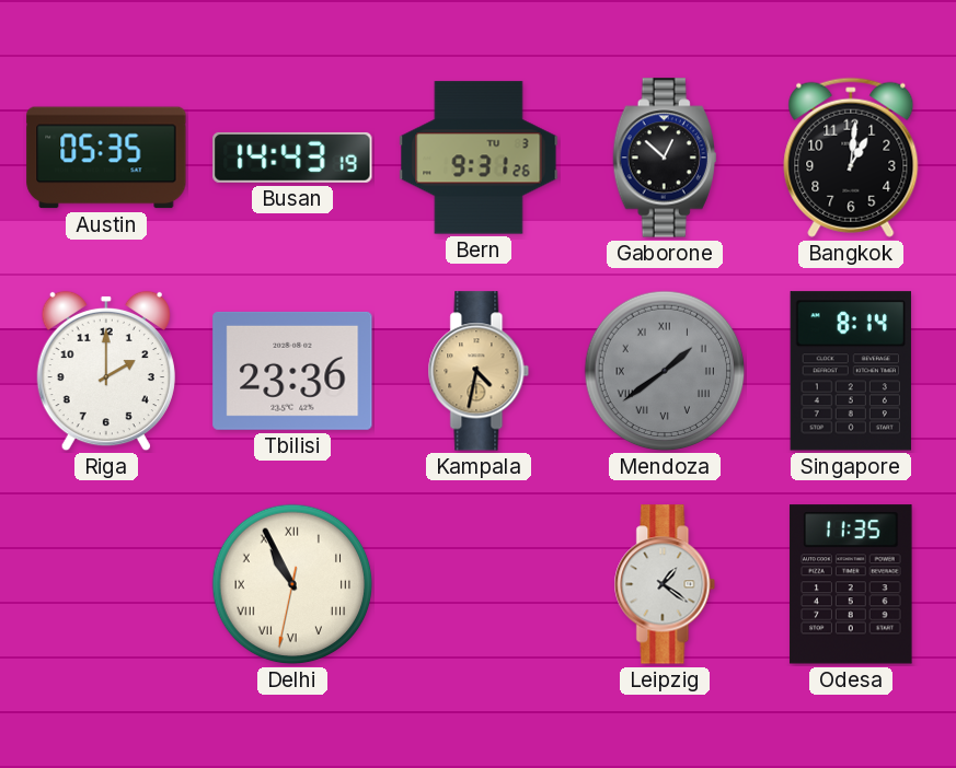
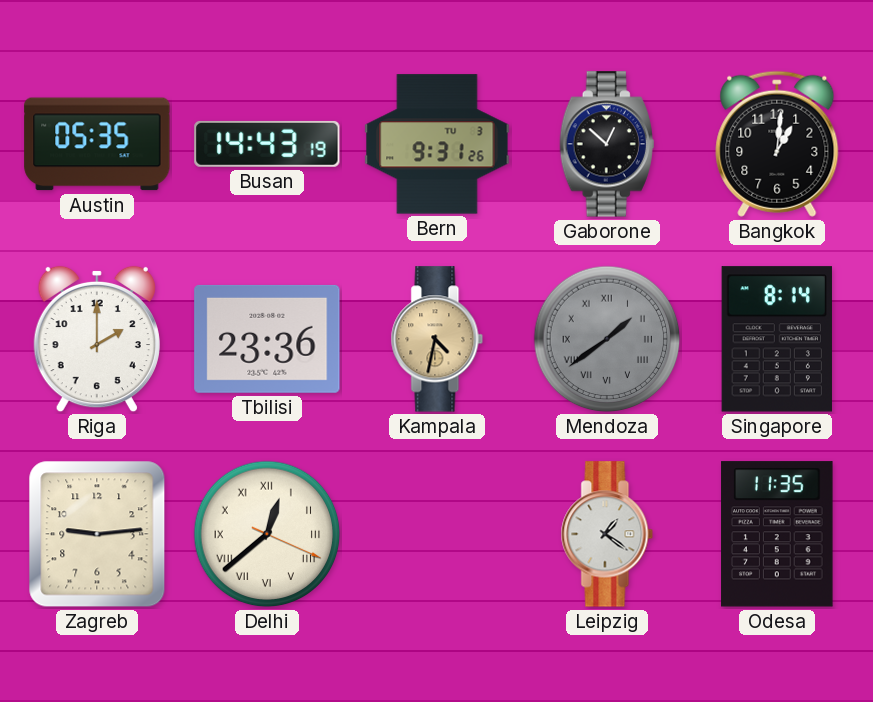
Zagreb: none -> 9:14 (97, 534)
Delhi: 10:55 -> 12:38 (267, 534)
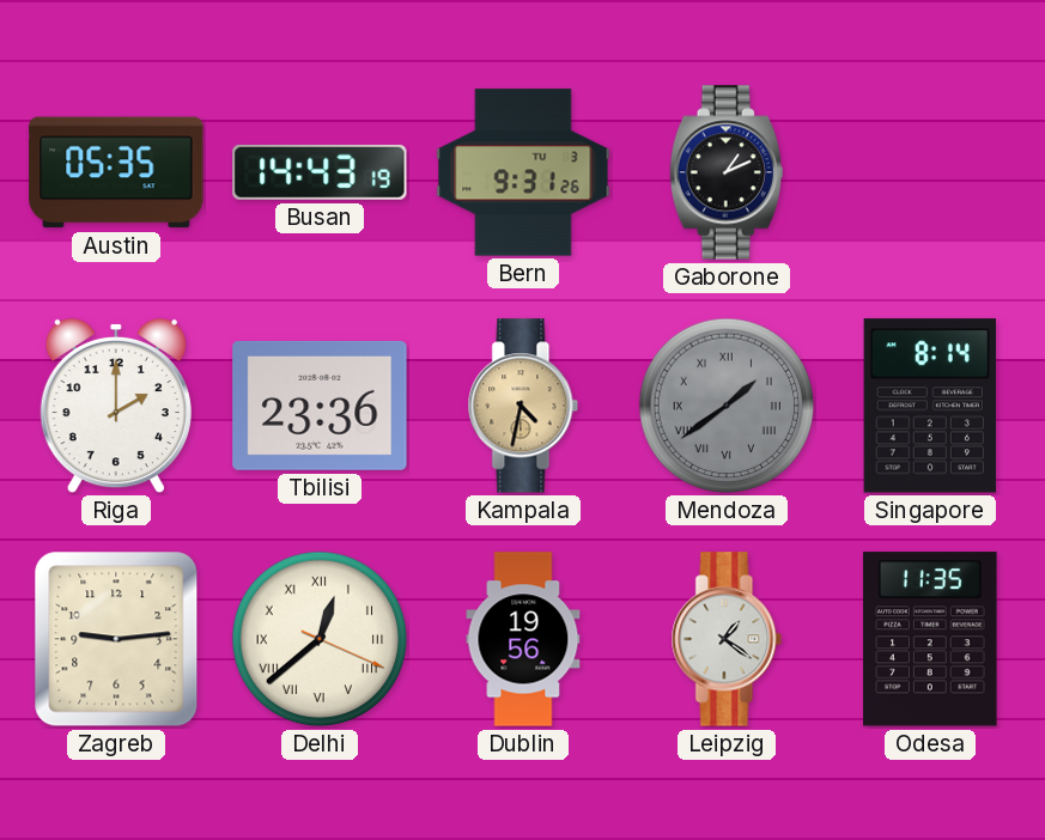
Gaborone: 12:52 -> 1:11 (727, 172)
Bangkok: 1:01 -> none (777, 144)
Dublin: none -> 19:56 (523, 639)
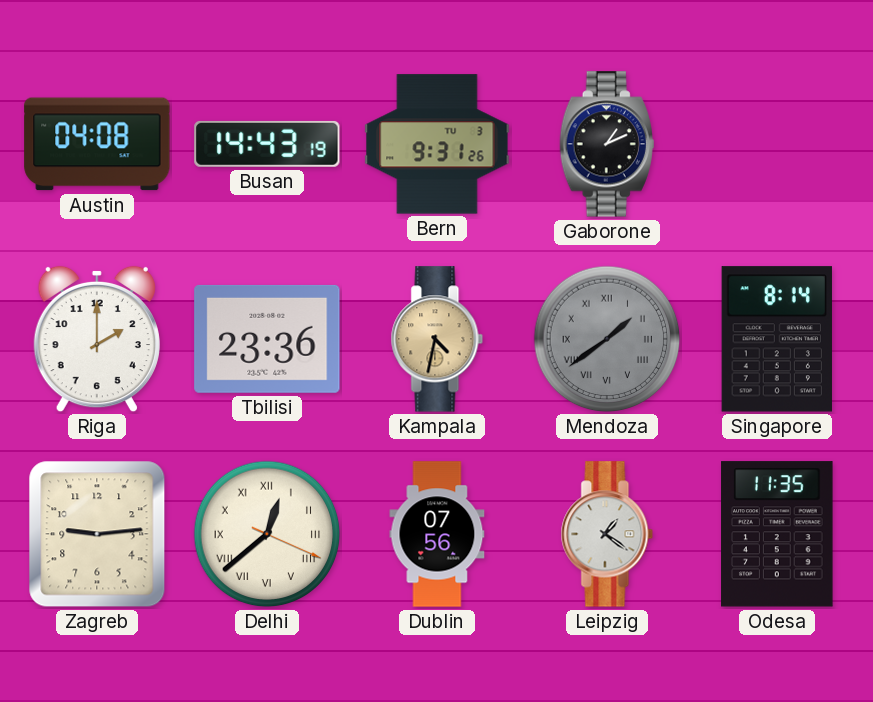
Austin: 05:35 -> 04:08 (97, 144)
Dublin: 19:56 -> 07:56 (437, 534)
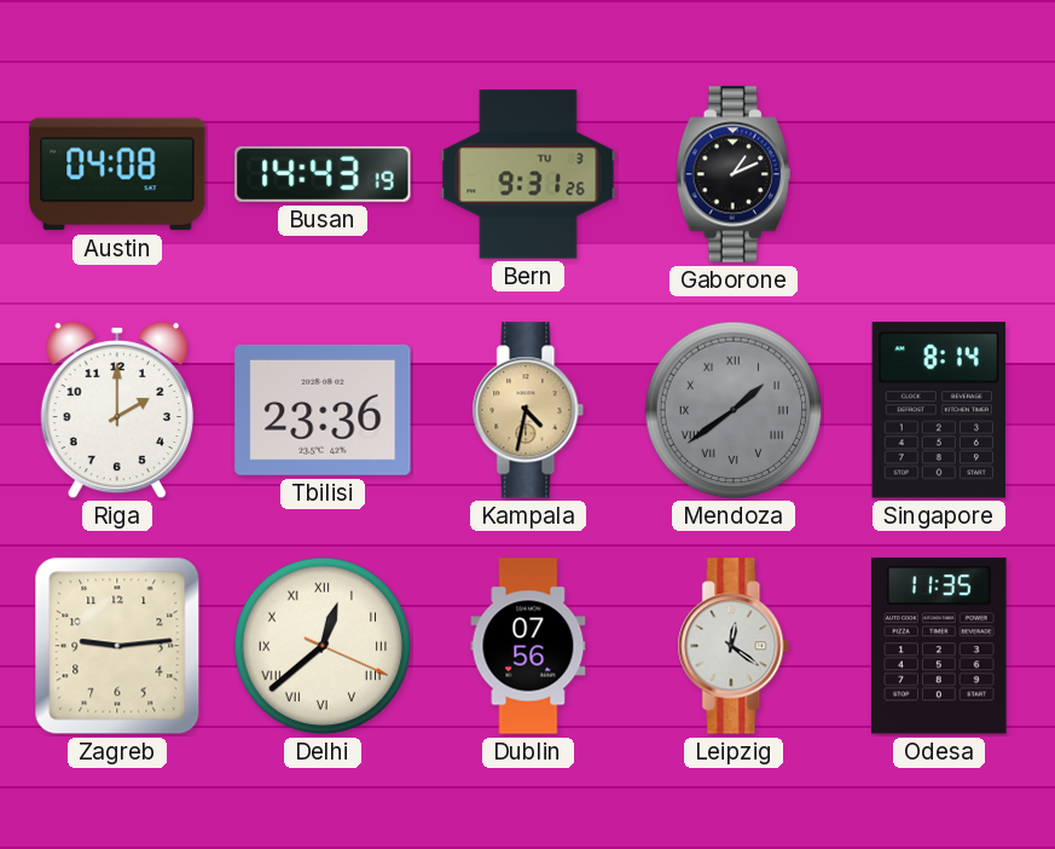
Leipzig: 1:21 -> 12:21 (734, 646)
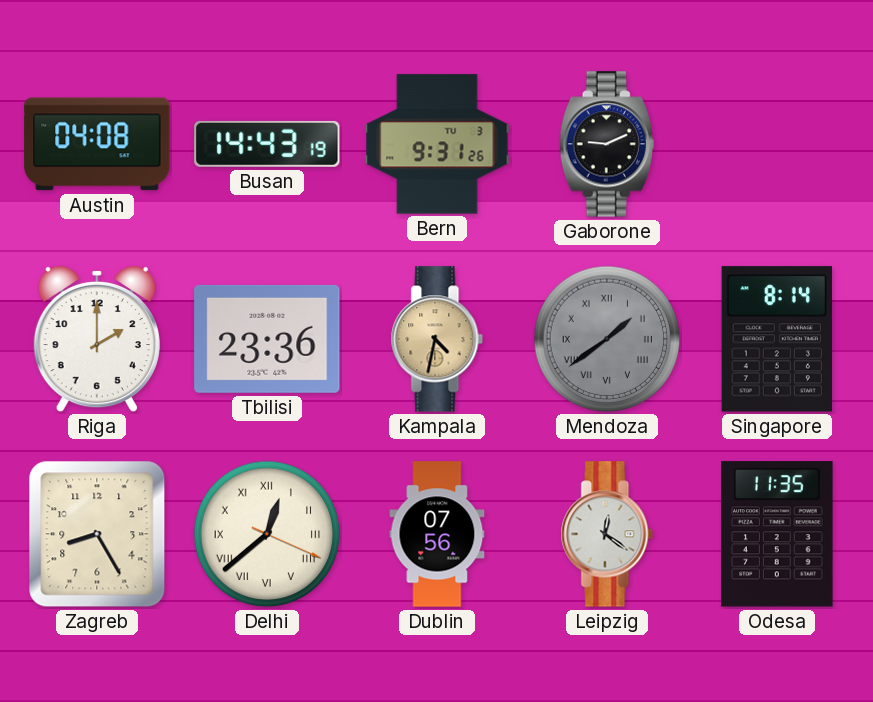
Gaborone: 1:11 -> 9:11 (607, 144)
Zagreb: 9:14 -> 8:25 (97, 534)
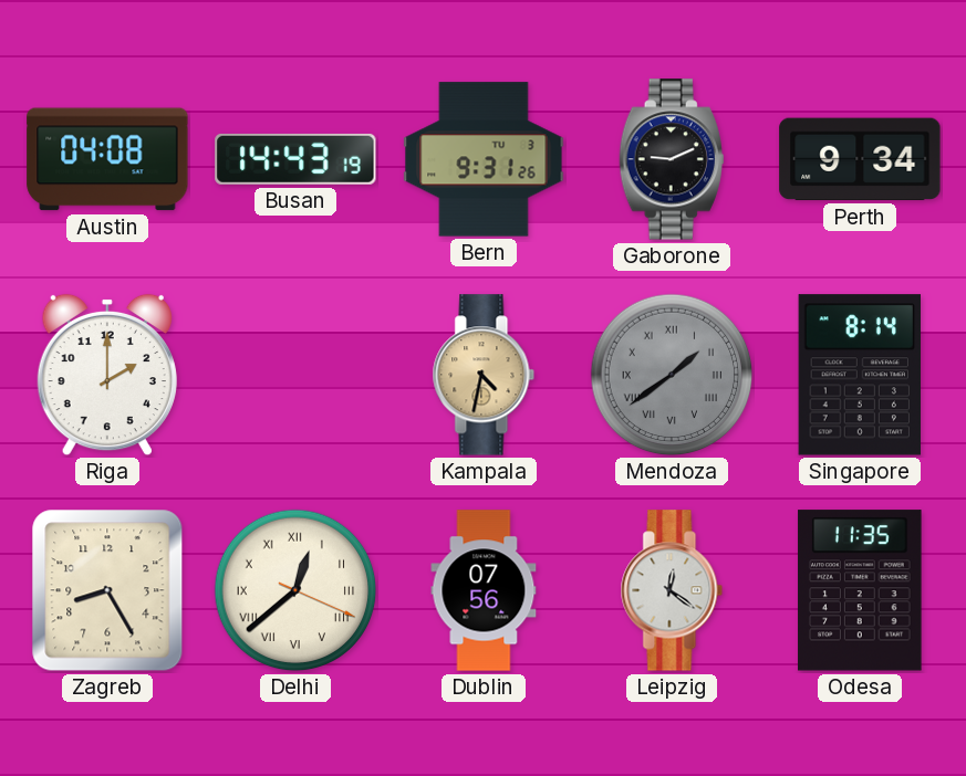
Perth: none -> 9:34 (860, 159)
Tbilisi: 23:36 -> none (267, 339)
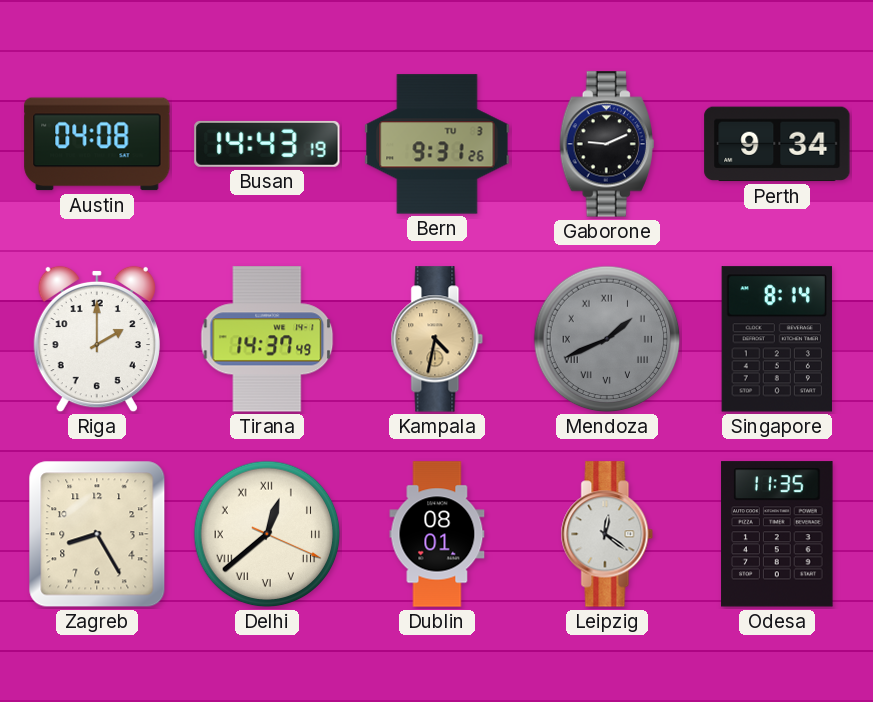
Tirana: none -> 14:37 (267, 339)
Mendoza: 1:39 -> 1:41 (607, 339)
Dublin: 07:56 -> 08:01 (437, 534)
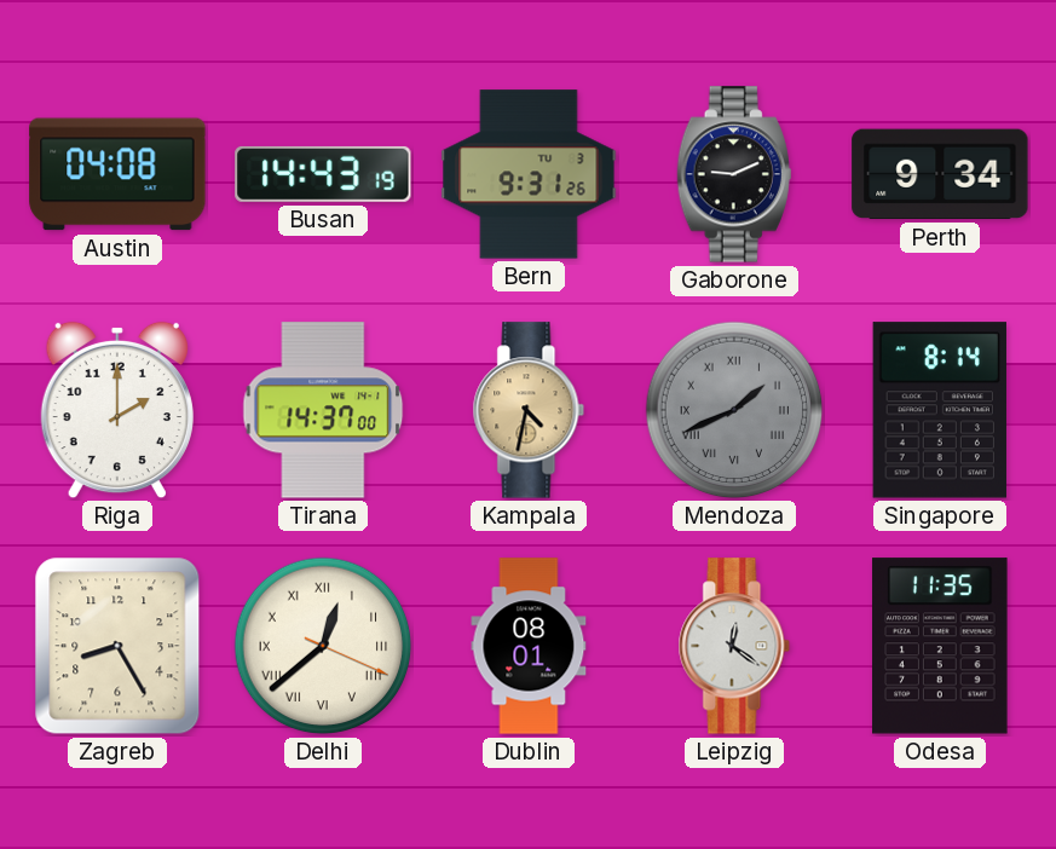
Tirana: 14:37:49 -> 14:37:00 (323, 410)
